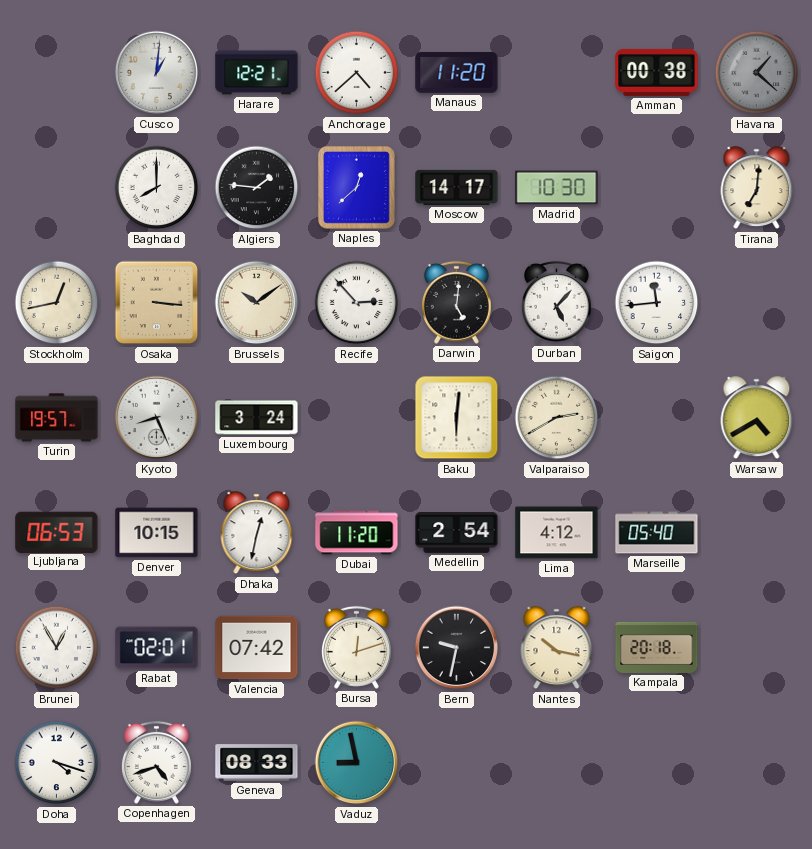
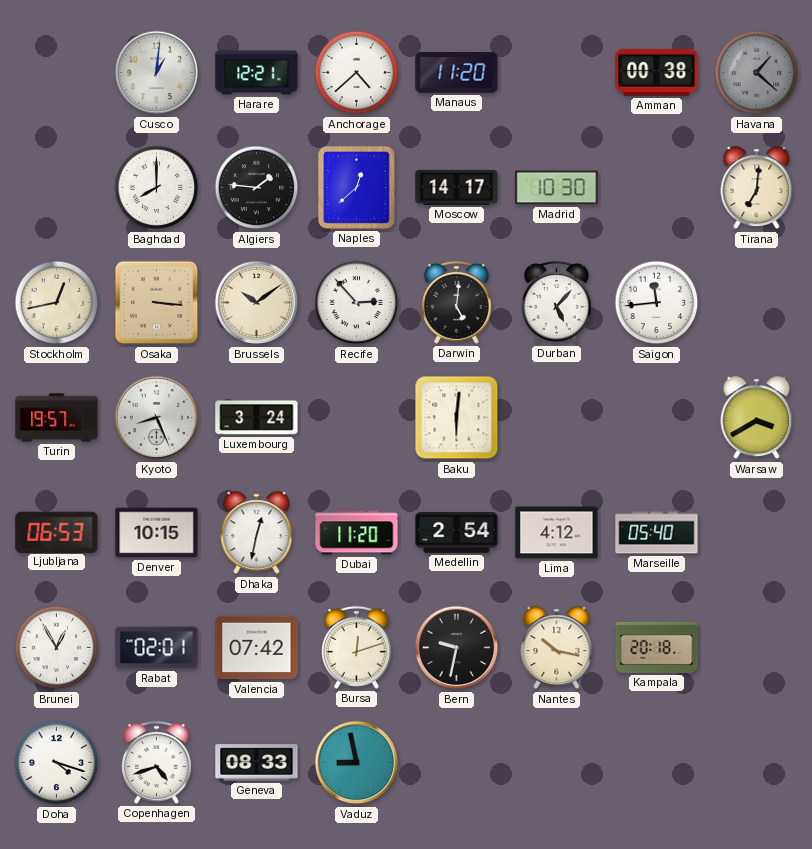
Valparaiso: 2:40 -> none (557, 418)
Warsaw: 4:40 -> 3:40 (757, 418)
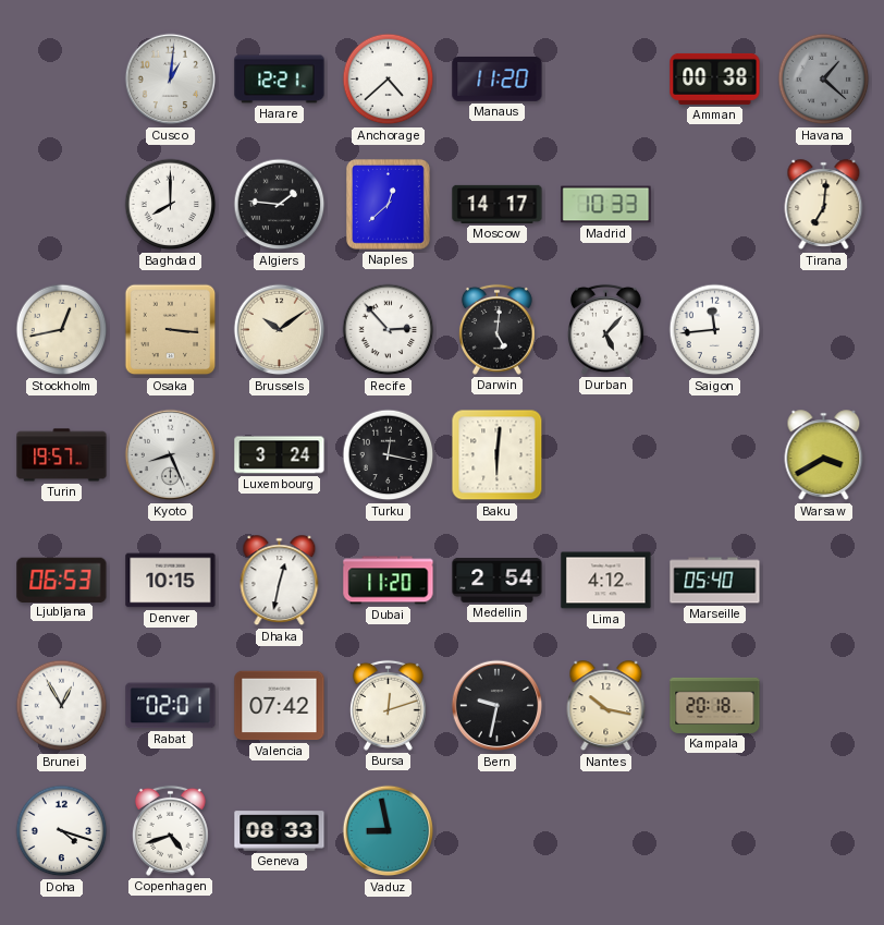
Madrid: 10:30 -> 10:33 (606, 205)
Turku: none -> 12:17 (389, 455)
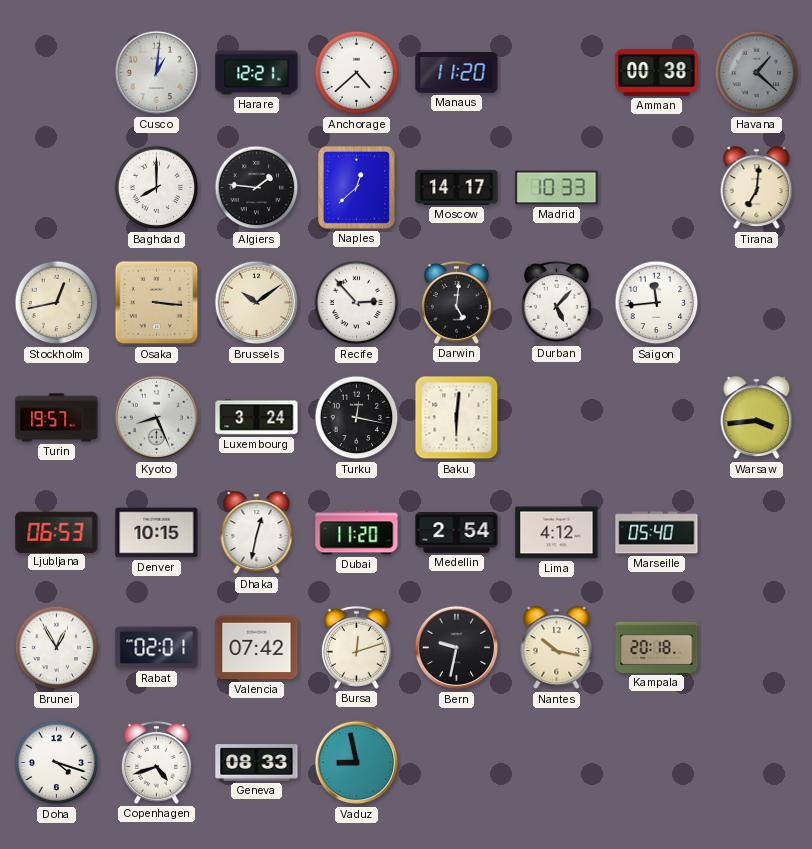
Warsaw: 3:40 -> 3:44 (757, 418)
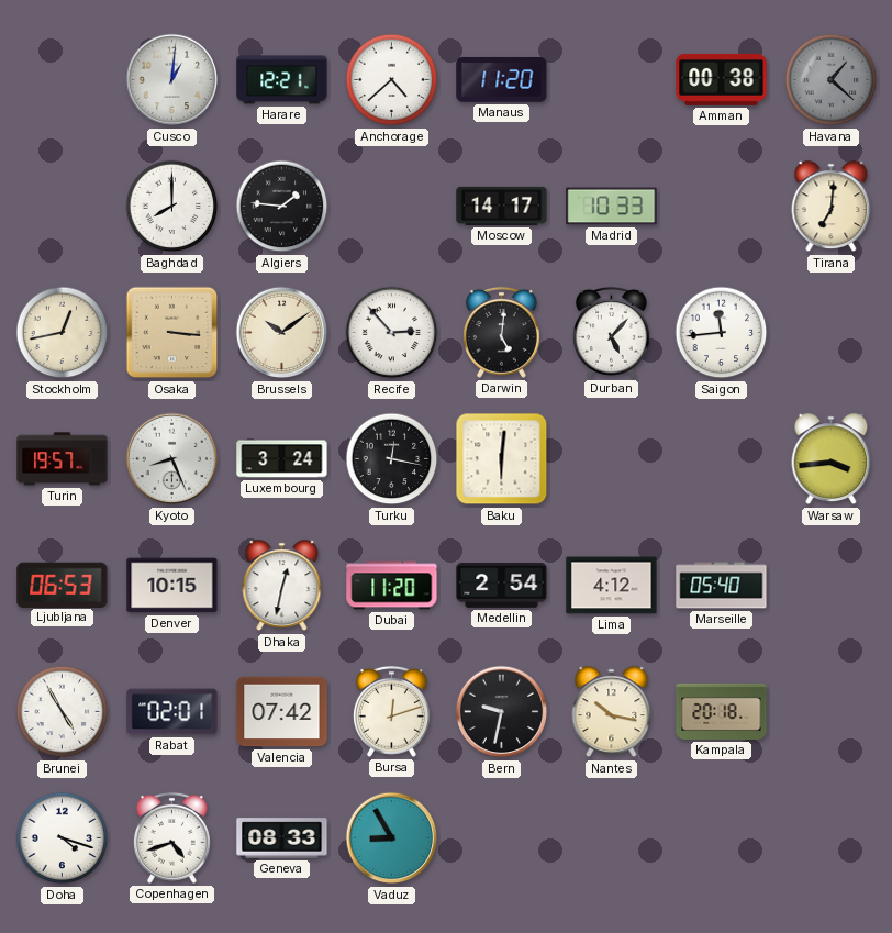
Naples: 12:38 -> none (356, 188)
Brunei: 12:55 -> 4:55 (63, 712)
Vaduz: 8:58 -> 8:55 (392, 838)
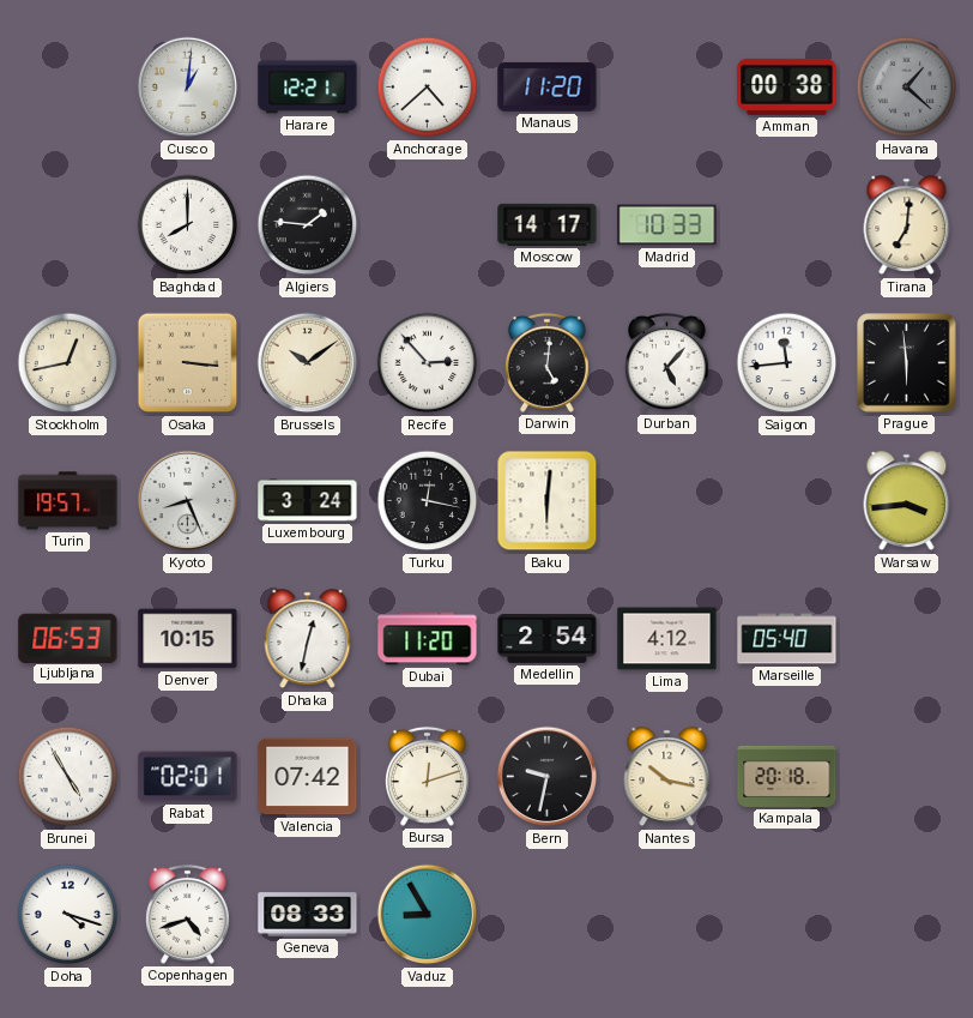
Prague: none -> 5:59 (907, 363)
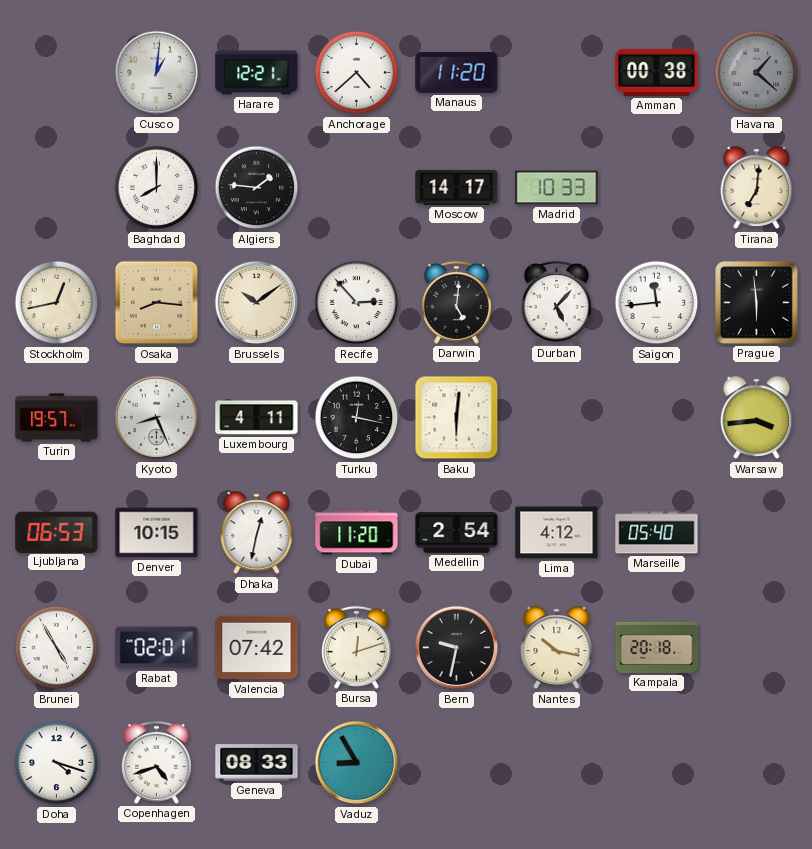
Osaka: 3:16 -> 8:16 (157, 303)
Luxembourg: 3:24 -> 4:11 (257, 418)
